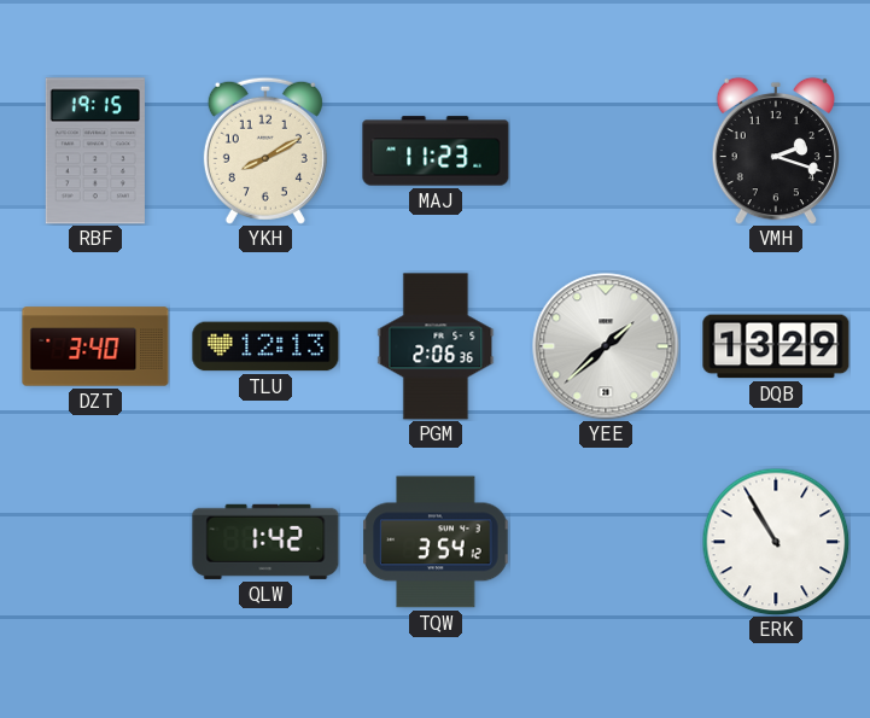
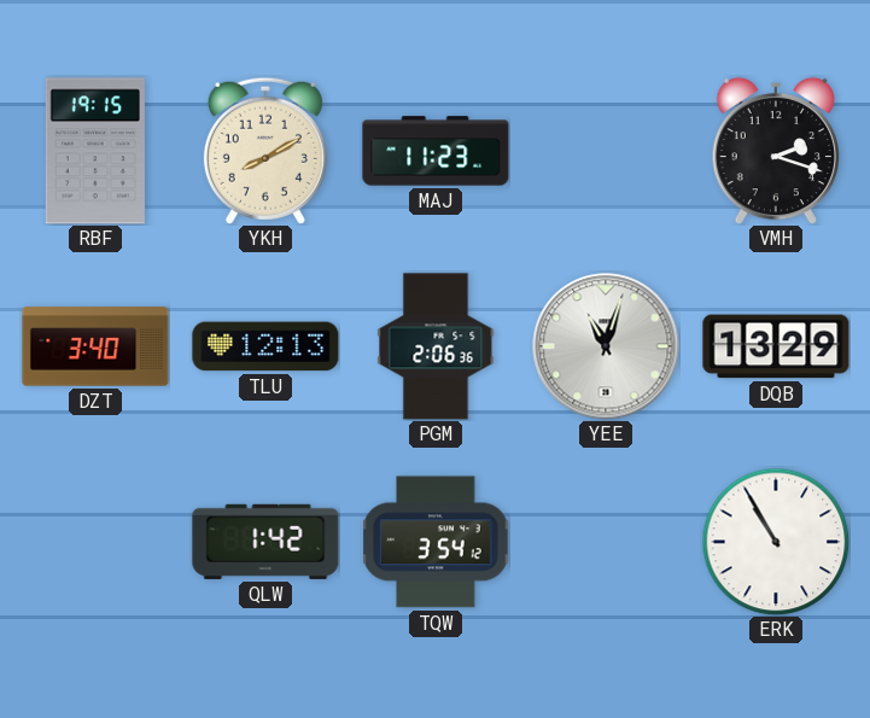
YEE: 1:38 -> 11:03 (606, 346)
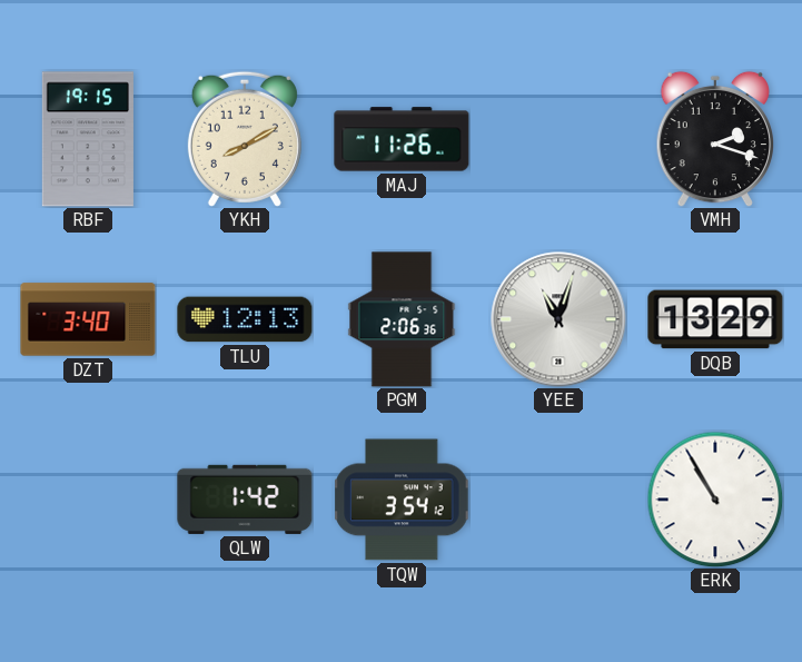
MAJ: 11:23 -> 11:26 (402, 139)
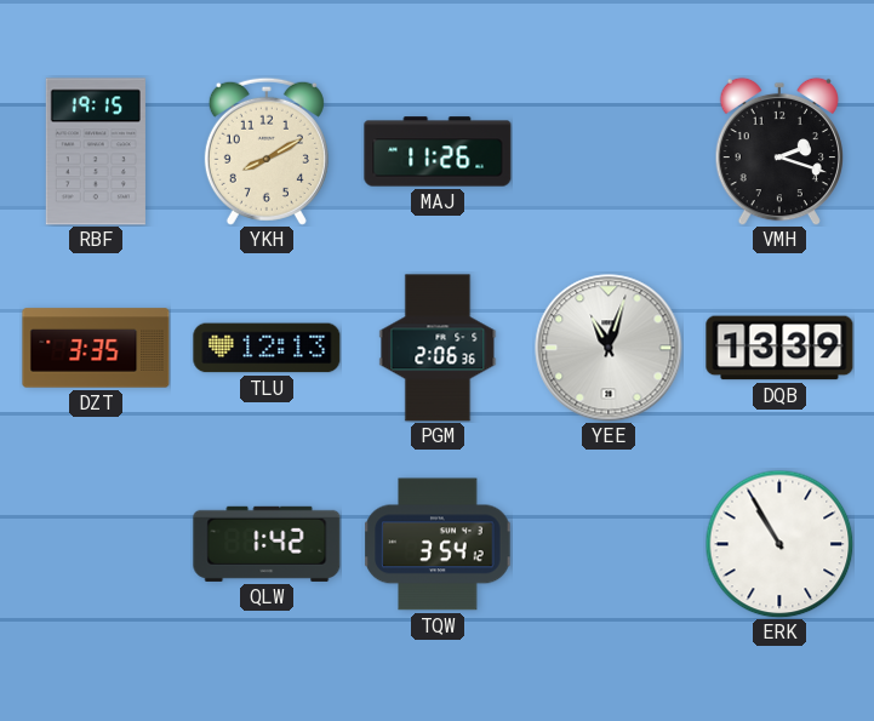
DZT: 3:40 -> 3:35 (96, 348)
DQB: 13:29 -> 13:39 (779, 348)
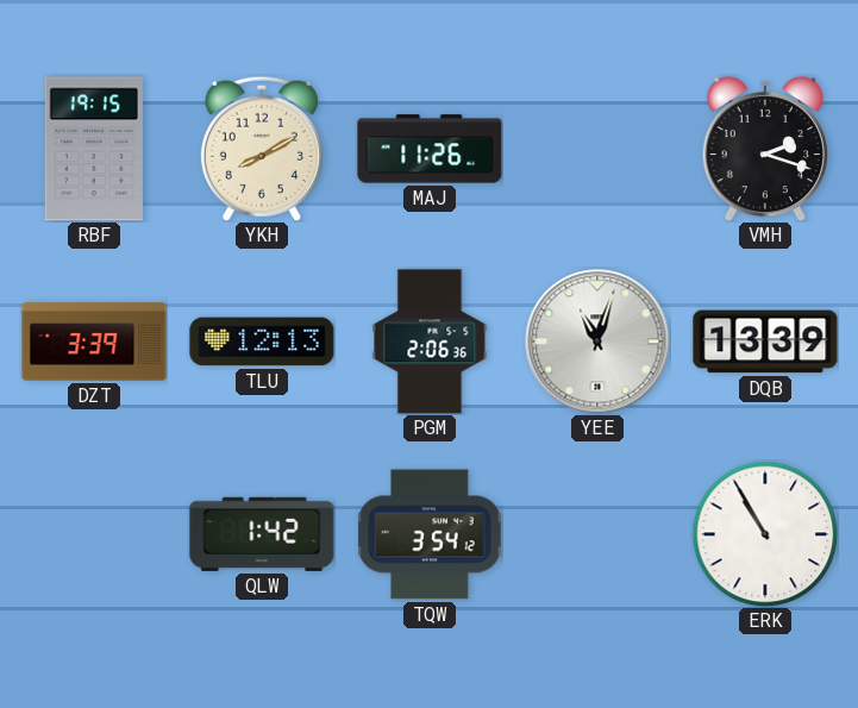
DZT: 3:35 -> 3:39 (94, 342)
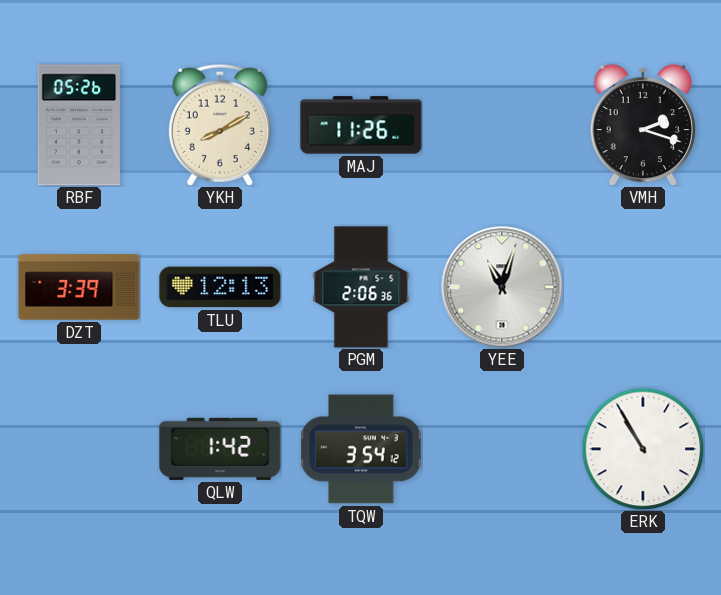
RBF: 19:15 -> 05:26 (79, 125)
DQB: 13:39 -> none (765, 342)
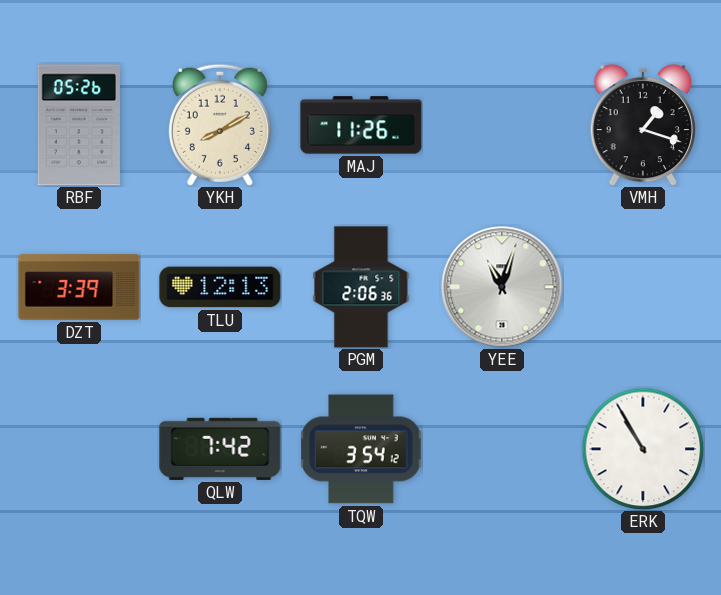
VMH: 2:18 -> 1:18 (642, 125)
QLW: 1:42 -> 7:42 (220, 449)
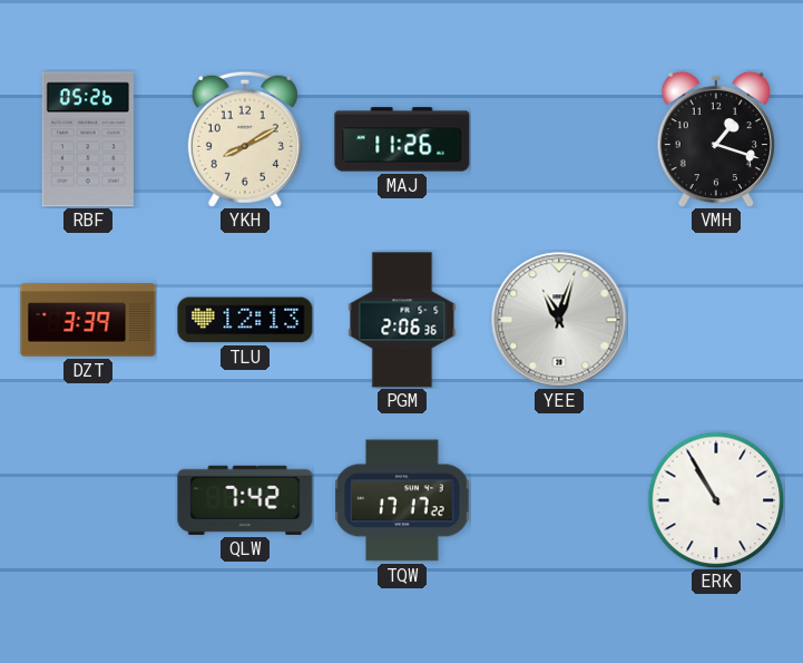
TQW: 3:54 -> 17:17 (402, 500)
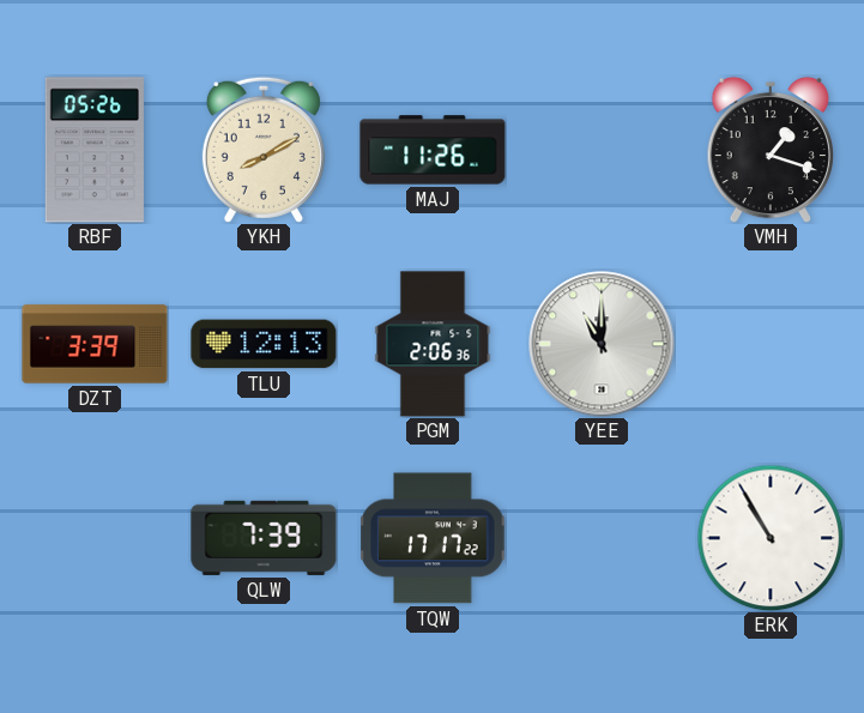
YEE: 11:03 -> 11:00 (602, 344)
QLW: 7:42 -> 7:39 (264, 538)
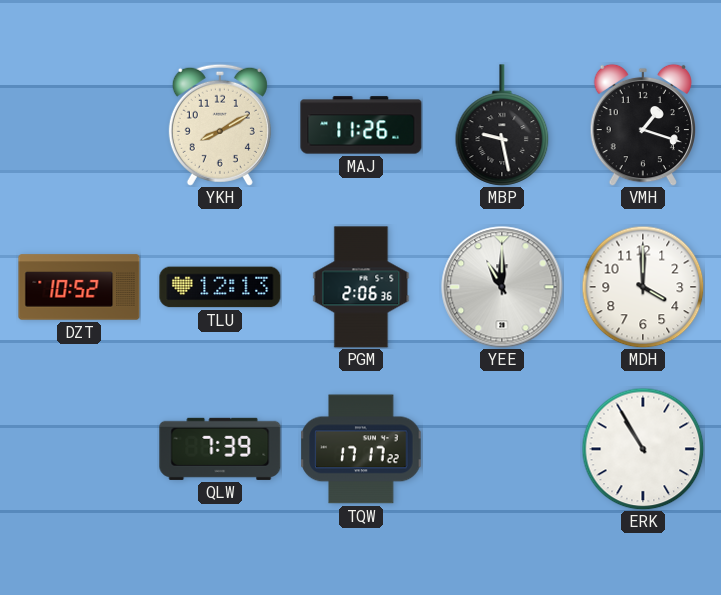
RBF: 05:26 -> none (95, 150)
MBP: none -> 9:28 (502, 125)
DZT: 3:39 -> 10:52 (79, 287)
MDH: none -> 4:00 (643, 287)
